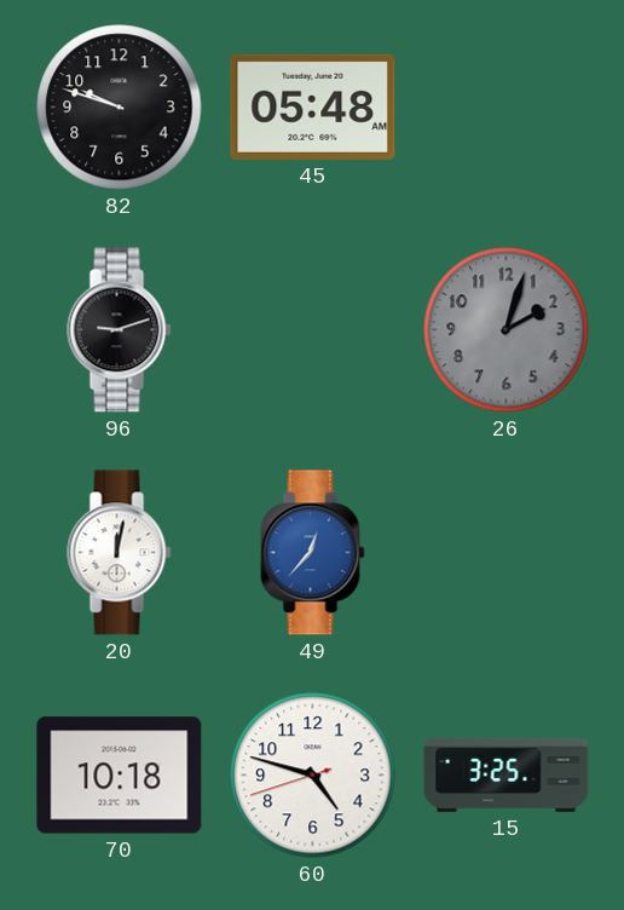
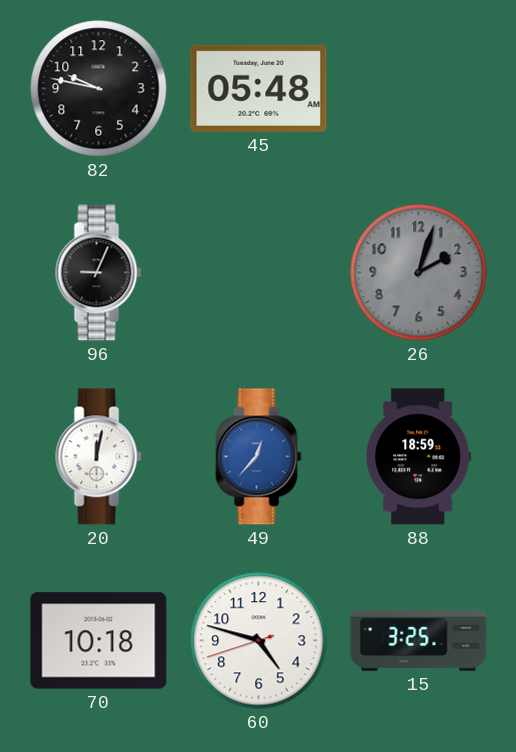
82: 9:48 -> 9:47 (99, 89)
96: 9:12 -> 9:04 (99, 273)
88: none -> 18:59 (419, 457)
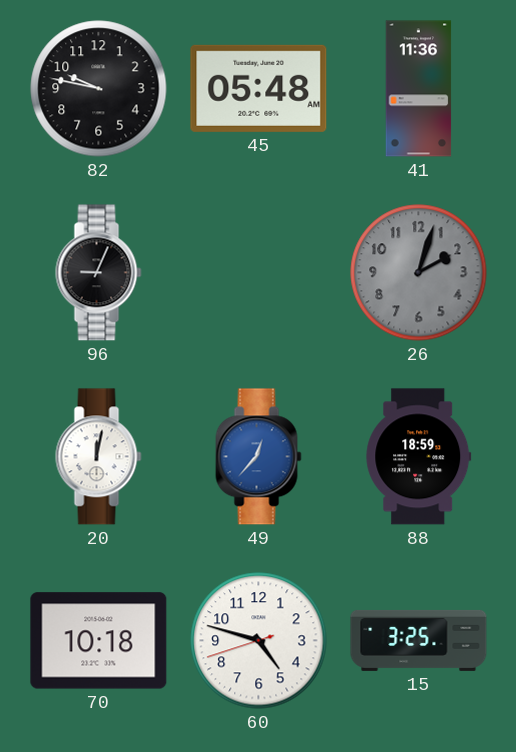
41: none -> 11:36 (419, 89)
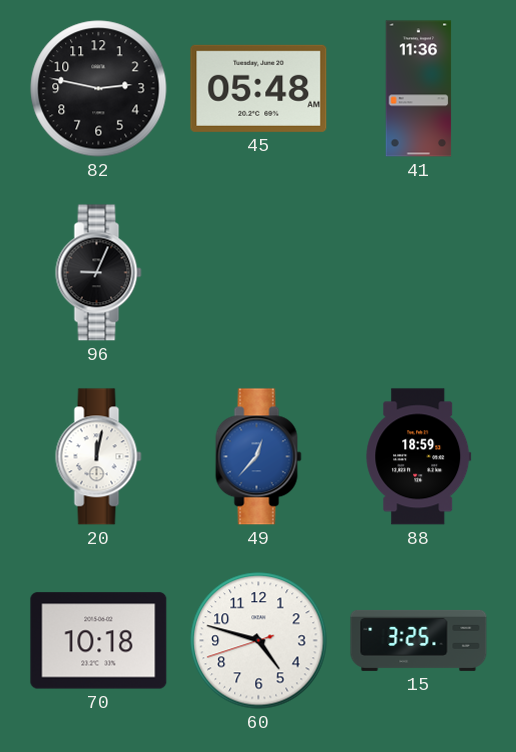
82: 9:47 -> 2:47 (99, 89)
26: 2:03 -> none (419, 273)
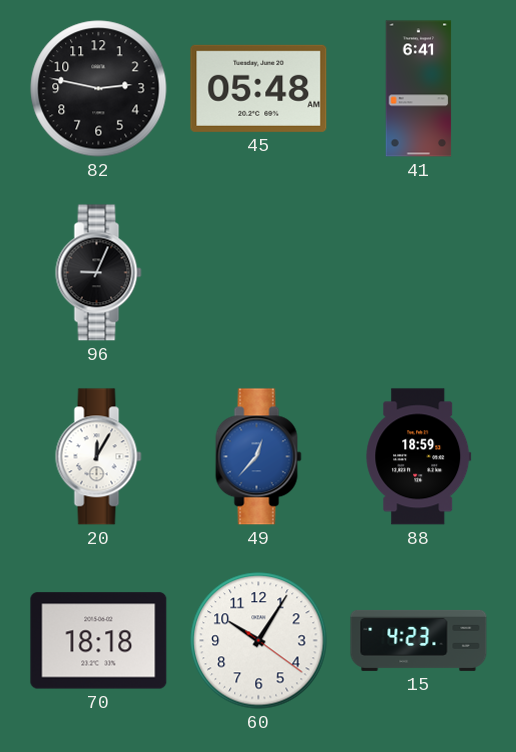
41: 11:36 -> 6:41 (419, 89)
20: 12:02 -> 12:05 (99, 457)
70: 10:18 -> 18:18 (99, 641)
60: 4:47 -> 10:05 (259, 641)
15: 3:25 -> 4:23 (419, 640)
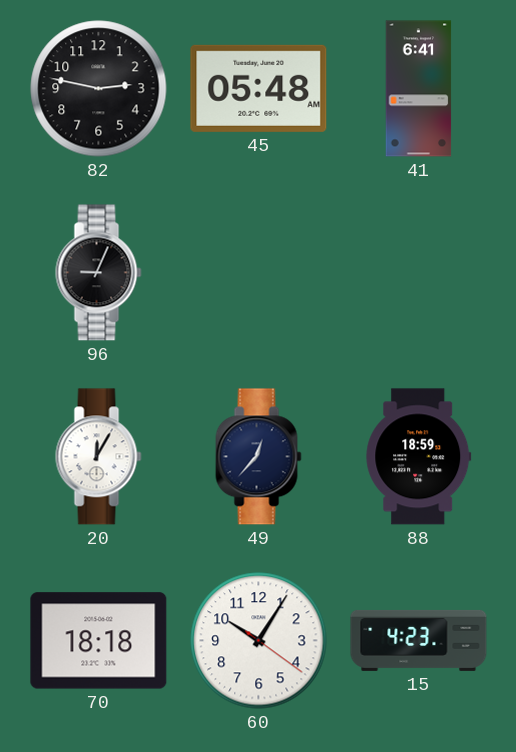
49 dial: blue -> navy (259, 457)
